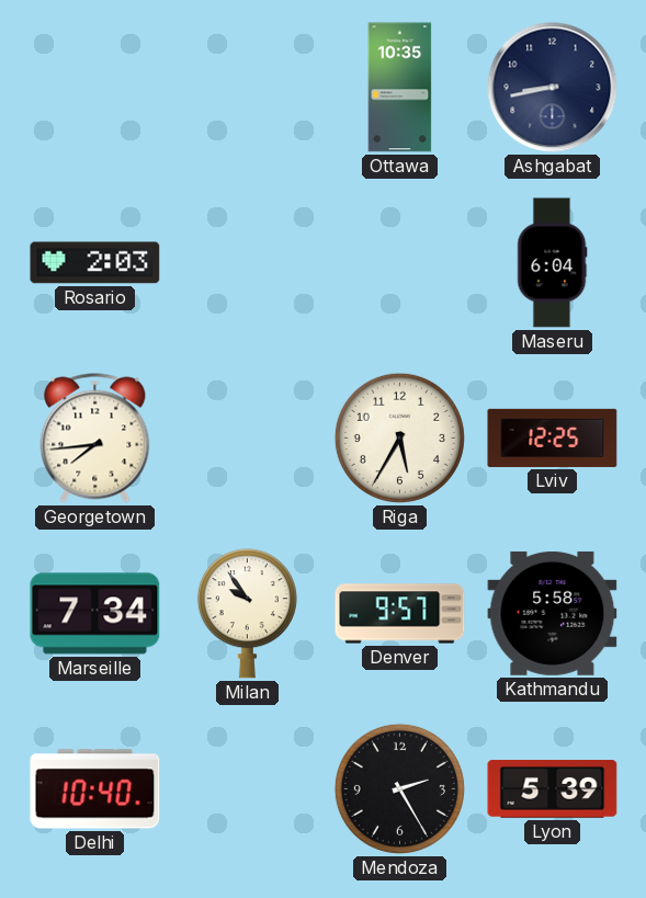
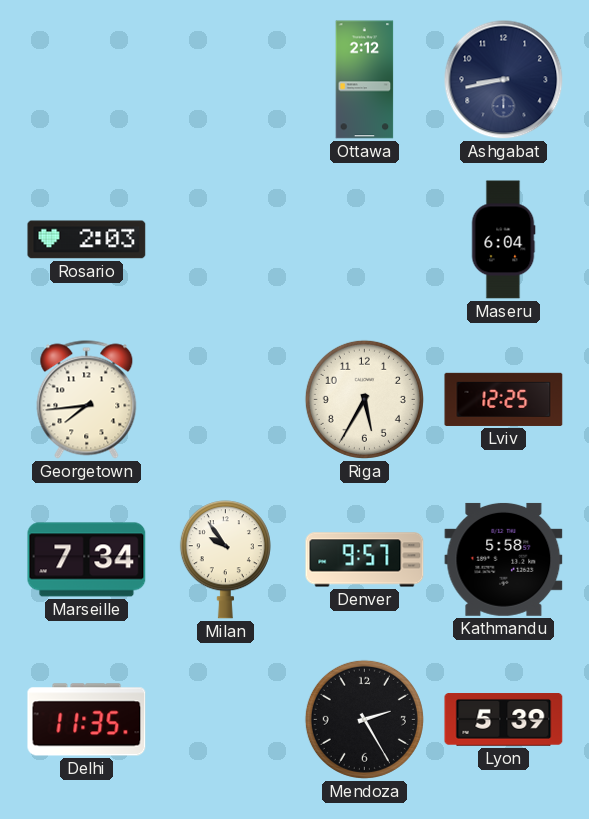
Ottawa: 10:35 -> 2:12 (365, 80)
Delhi: 10:40 -> 11:35 (87, 720)
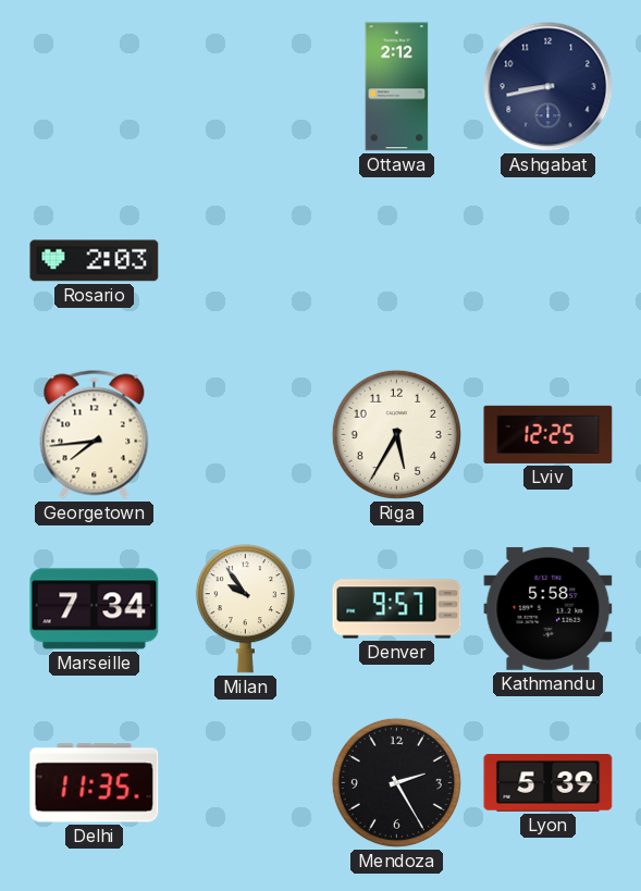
Maseru: 6:04 -> none (503, 240)
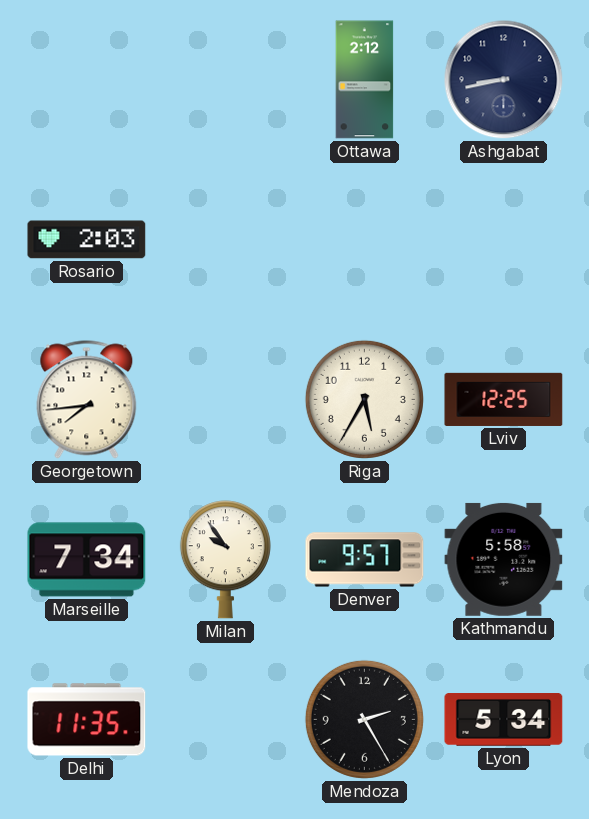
Lyon: 5:39 -> 5:34 (504, 720)
